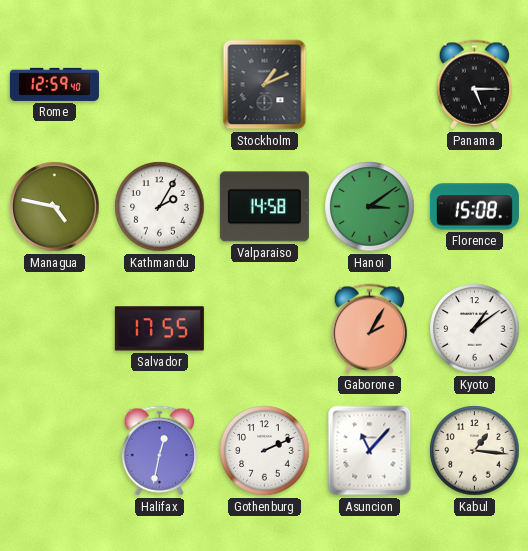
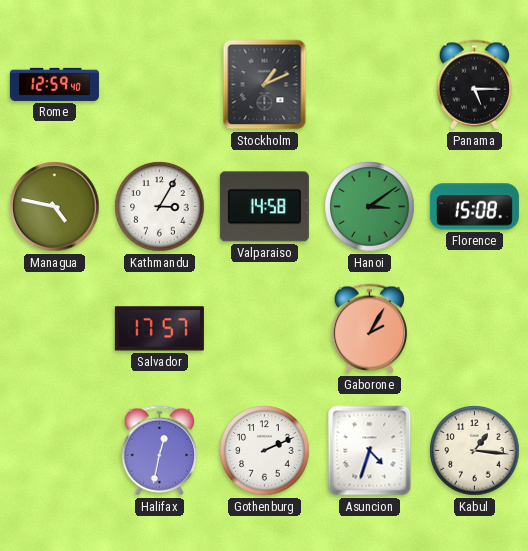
Kathmandu: 2:05 -> 3:05 (160, 207)
Salvador: 17:55 -> 17:57 (159, 329)
Kyoto: 1:09 -> none (475, 329)
Asuncion: 11:07 -> 4:33 (370, 451)
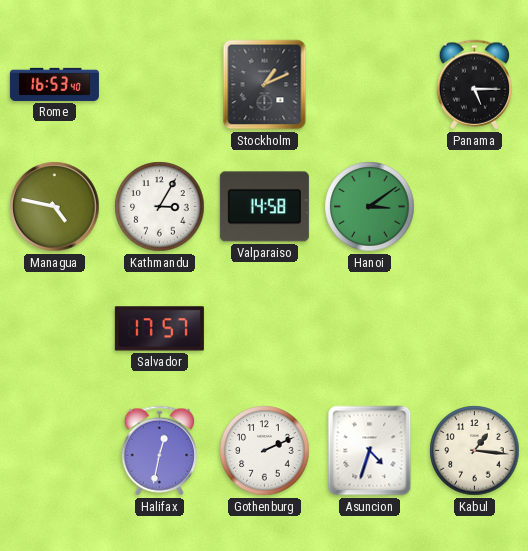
Rome: 12:59 -> 16:53 (54, 84)
Florence: 15:08 -> none (474, 207)
Gaborone: 2:05 -> none (370, 329)
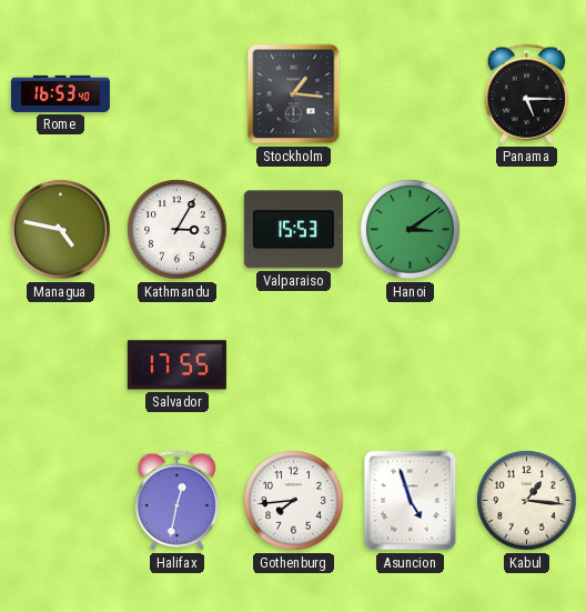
Stockholm: 1:11 -> 1:16 (294, 94)
Valparaiso: 14:58 -> 15:53 (293, 230)
Salvador: 17:57 -> 17:55 (176, 365)
Gothenburg: 2:11 -> 7:44 (294, 501)
Asuncion: 4:33 -> 4:57 (411, 501)
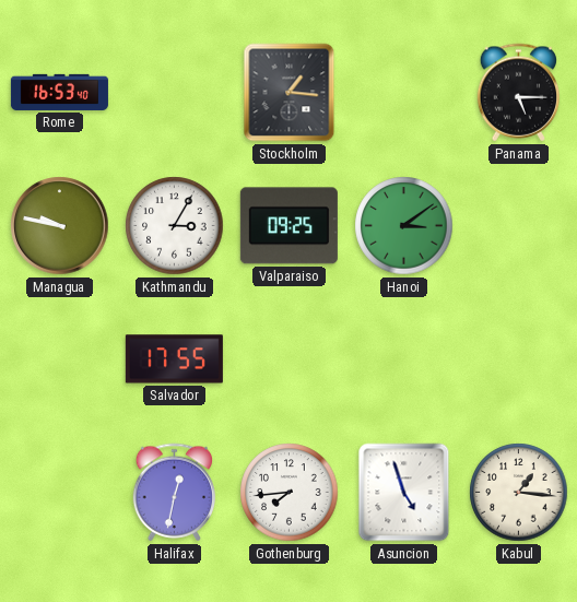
Managua: 4:47 -> 9:47 (60, 226)
Valparaiso: 15:53 -> 09:25 (288, 226)
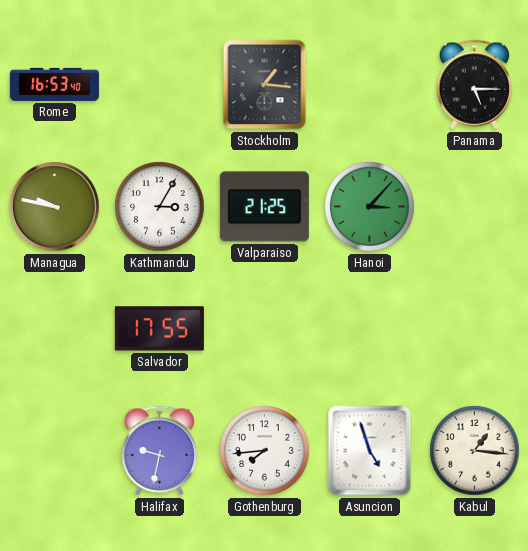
Valparaiso: 09:25 -> 21:25 (264, 207)
Hanoi: 3:09 -> 3:07 (370, 207)
Halifax: 12:32 -> 9:32 (160, 451)
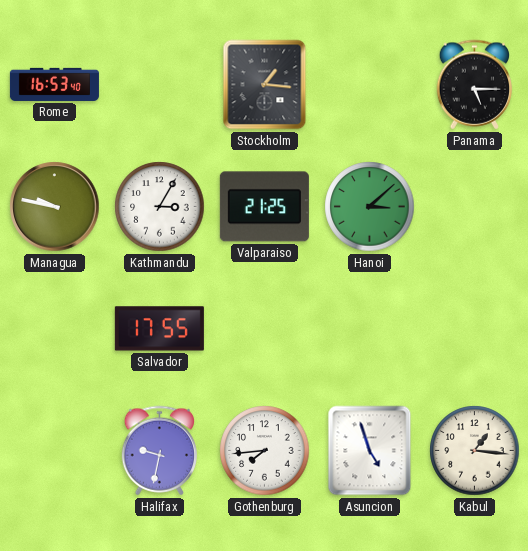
Hanoi: 3:07 -> 3:08 (370, 207)
